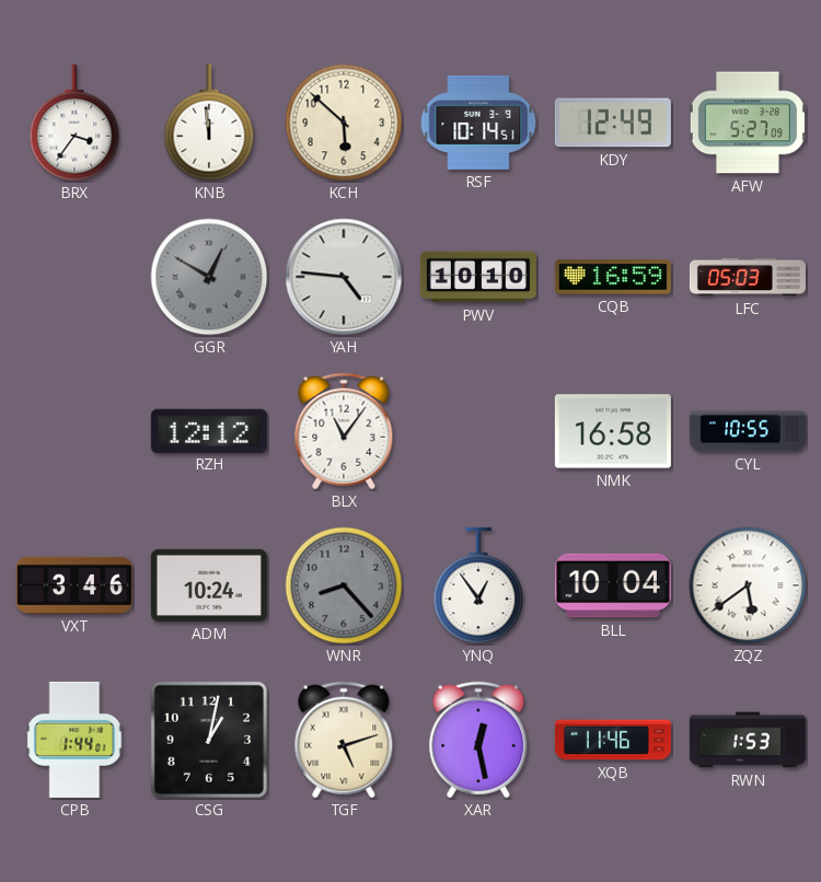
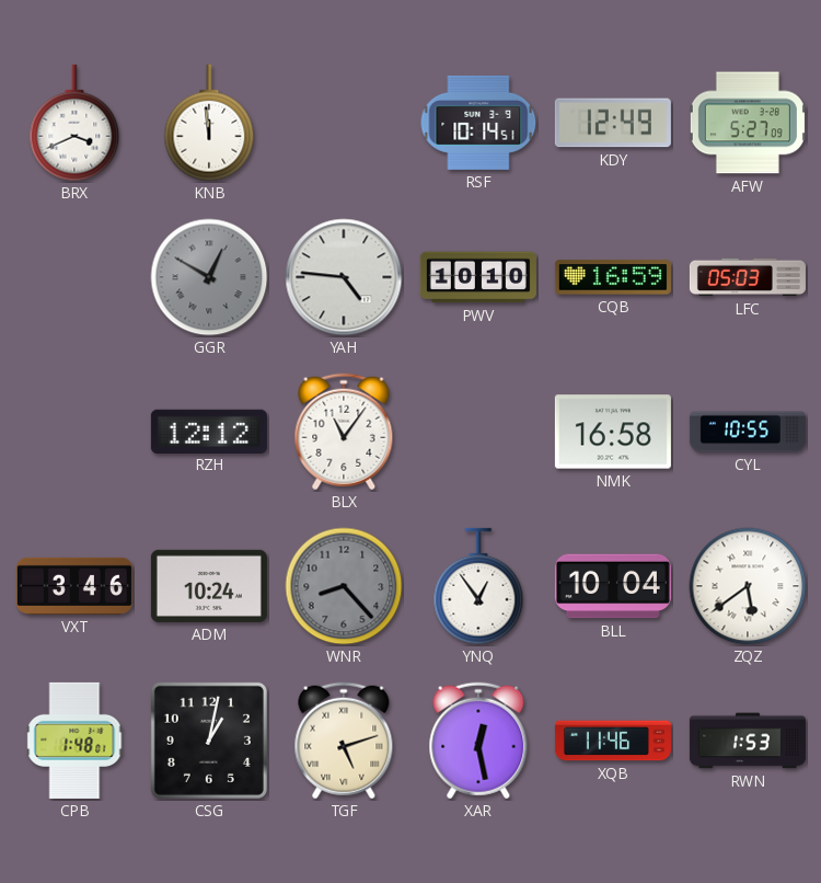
BRX: 3:36 -> 3:41 (74, 123)
KCH: 5:52 -> none (344, 123)
CPB: 1:44 -> 1:48 (74, 741)
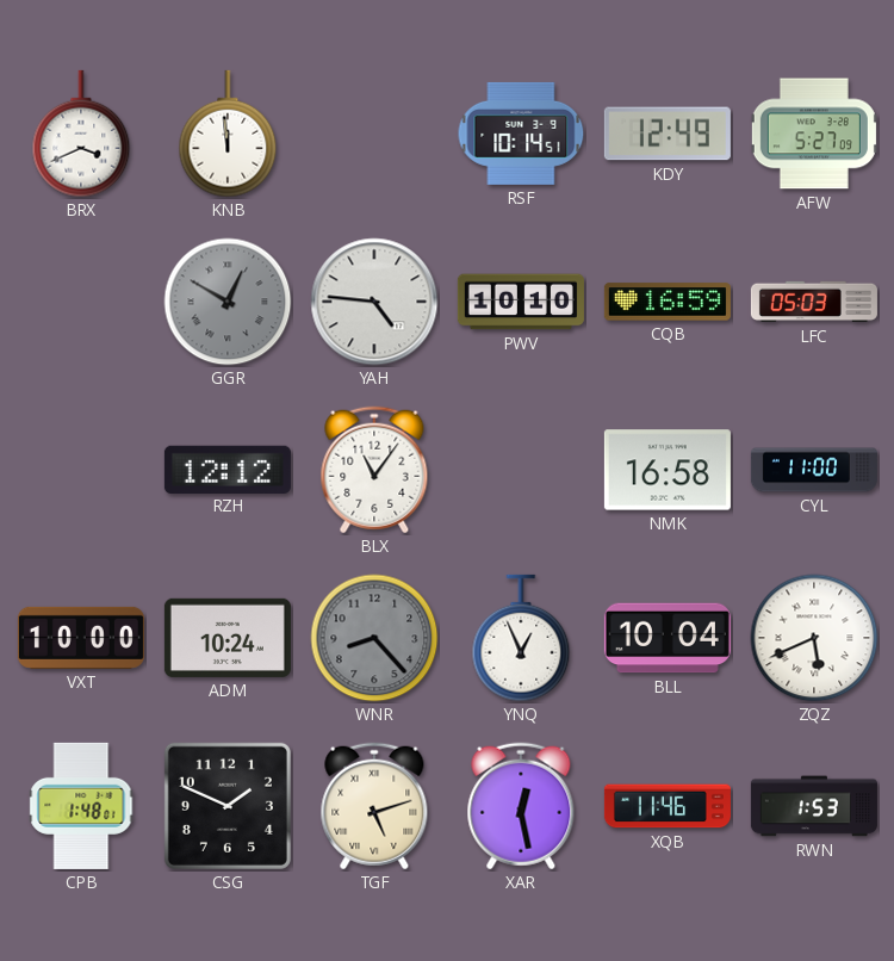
CYL: 10:55 -> 11:00 (814, 470)
VXT: 3:46 -> 10:00 (81, 638)
YNQ: 12:54 -> 12:56 (521, 638)
ZQZ: 5:39 -> 5:41 (814, 638)
CSG: 1:02 -> 1:49 (228, 806)
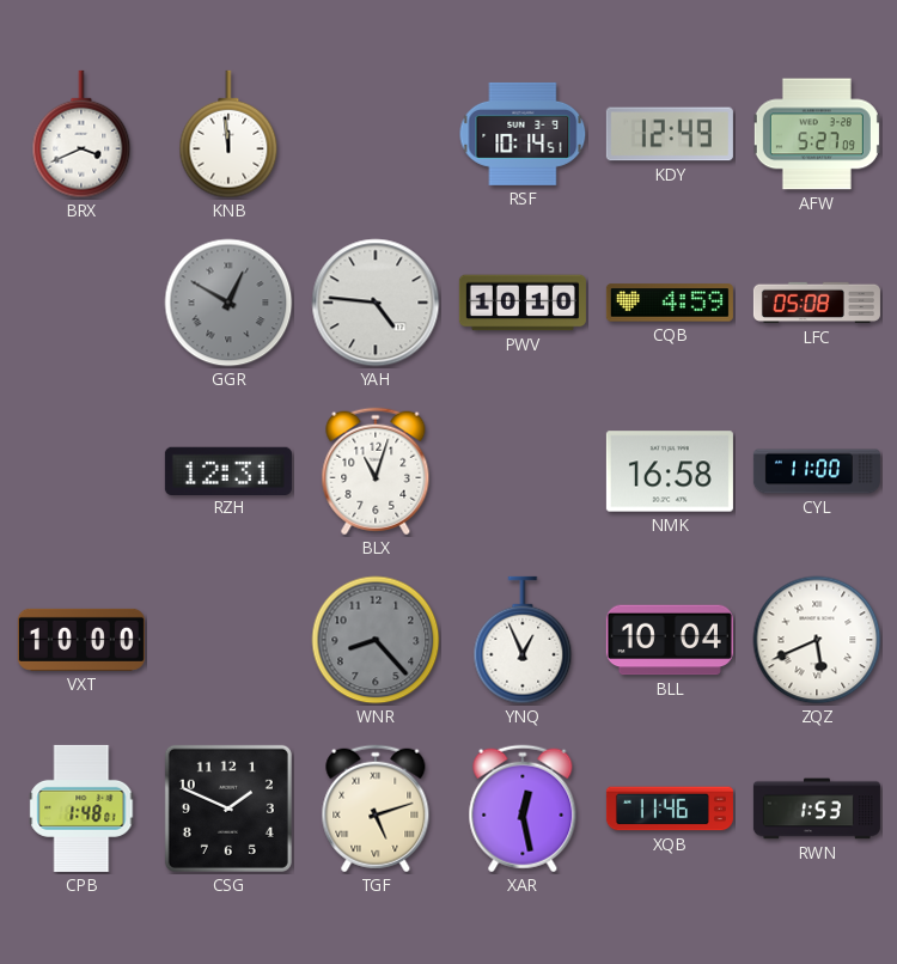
CQB: 16:59 -> 4:59 (670, 303)
LFC: 05:03 -> 05:08 (817, 303)
RZH: 12:12 -> 12:31 (228, 470)
BLX: 11:06 -> 11:03 (376, 471)
ADM: 10:24 -> none (228, 638)
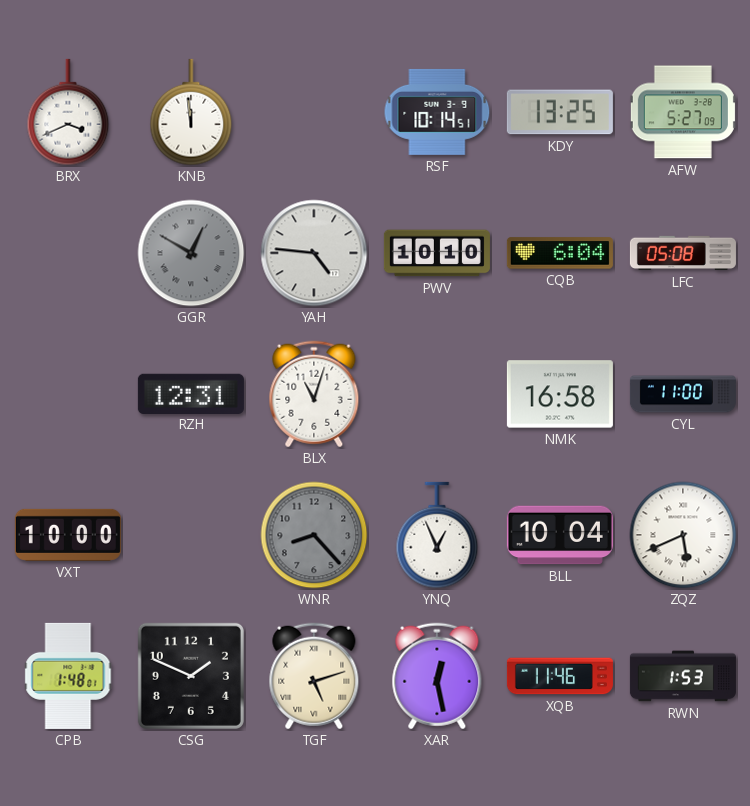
KDY: 12:49 -> 13:25 (560, 112)
CQB: 4:59 -> 6:04 (560, 253)
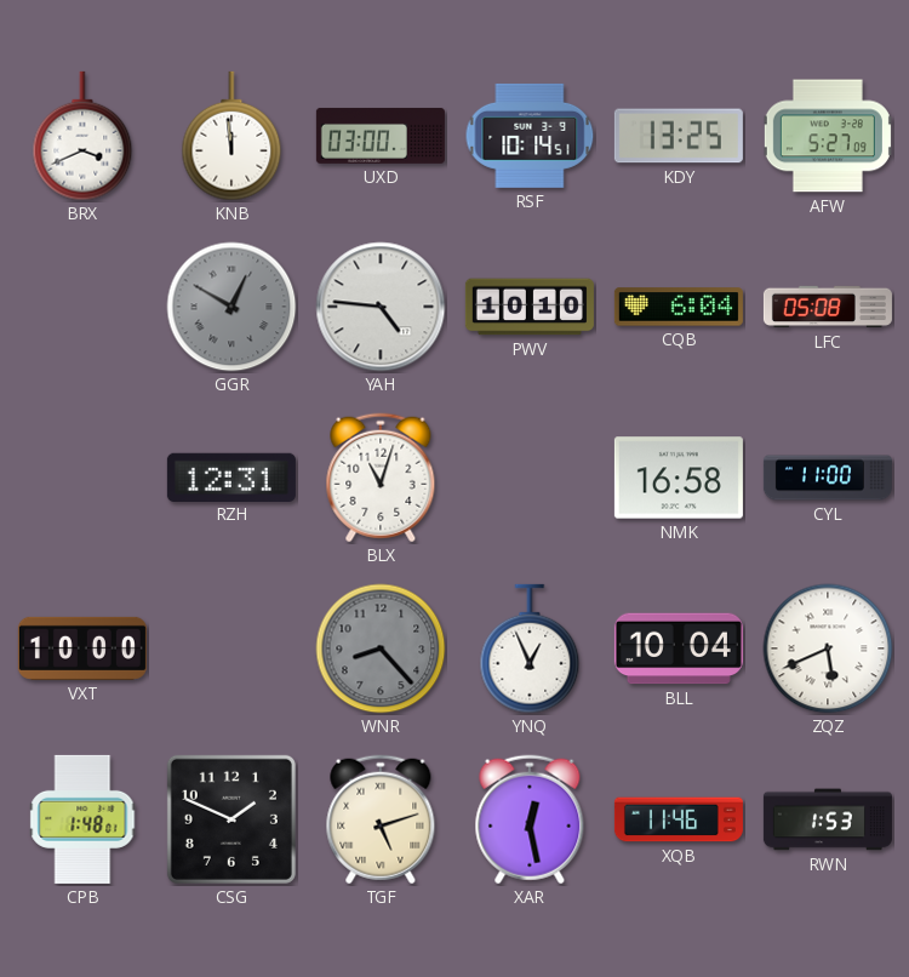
UXD: none -> 03:00 (381, 136)
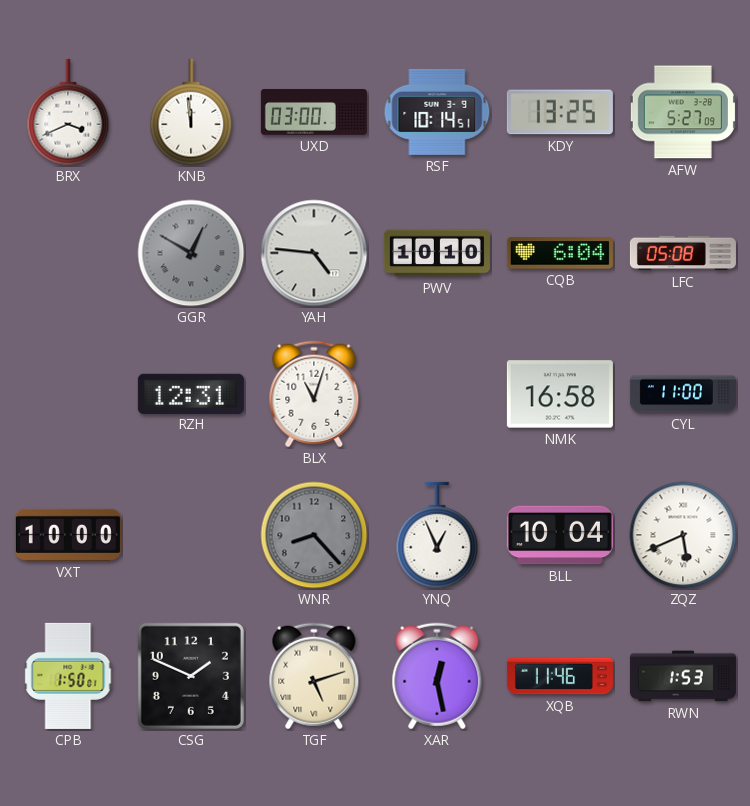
CPB: 1:48 -> 1:50 (68, 676)
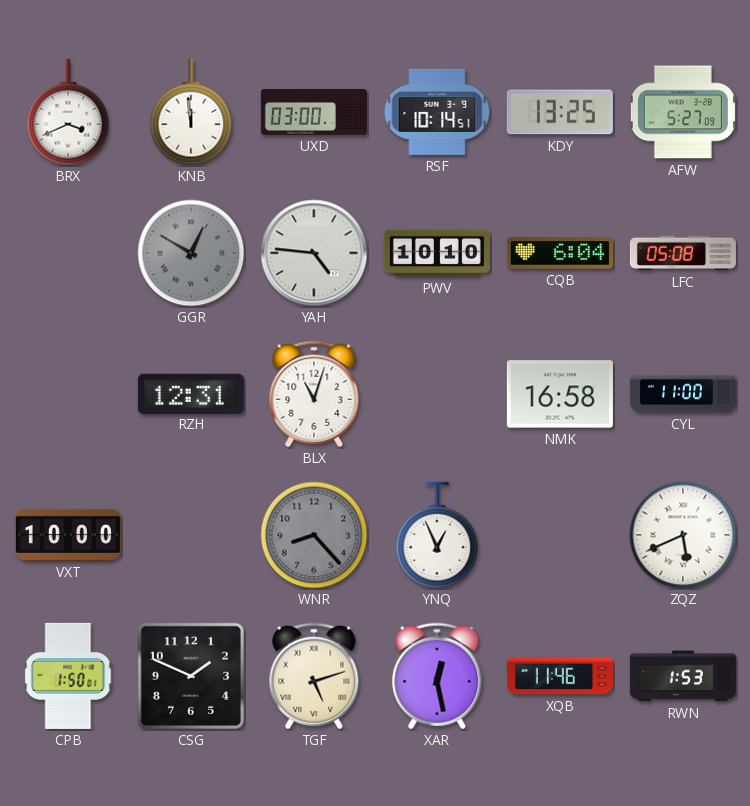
BLL: 10:04 -> none (560, 535)
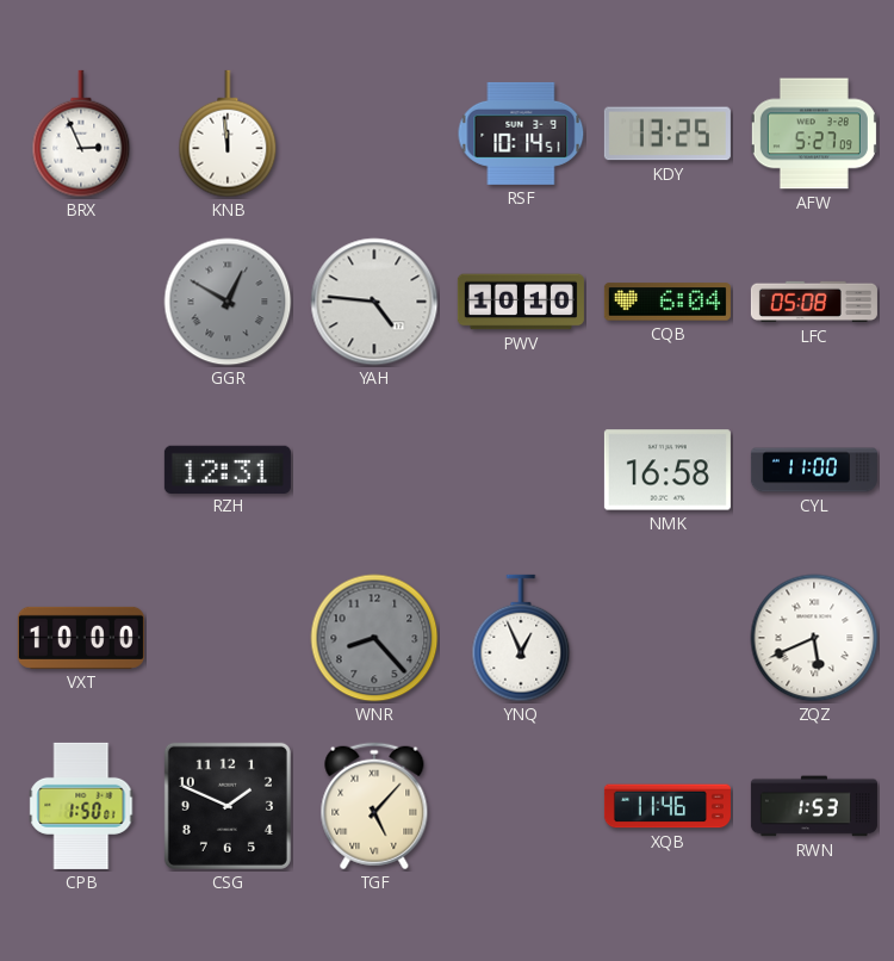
BRX: 3:41 -> 2:56 (81, 134)
UXD: 03:00 -> none (314, 112)
BLX: 11:03 -> none (314, 394)
TGF: 5:12 -> 5:07 (374, 806)
XAR: 12:28 -> none (437, 676)
